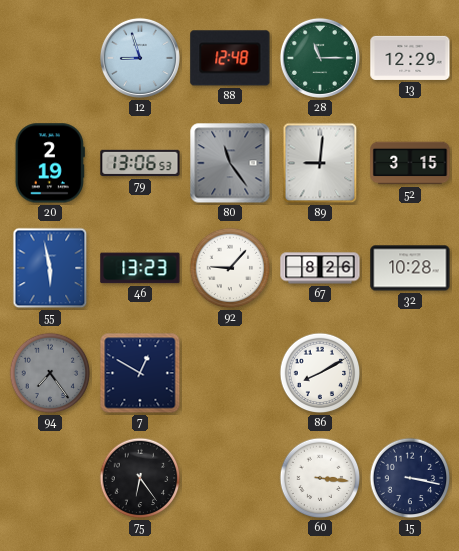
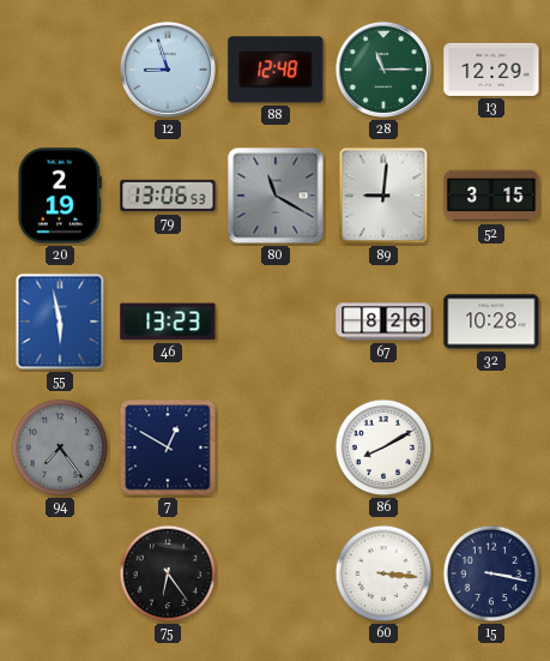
80: 11:24 -> 11:20 (276, 196)
92: 9:07 -> none (230, 268)
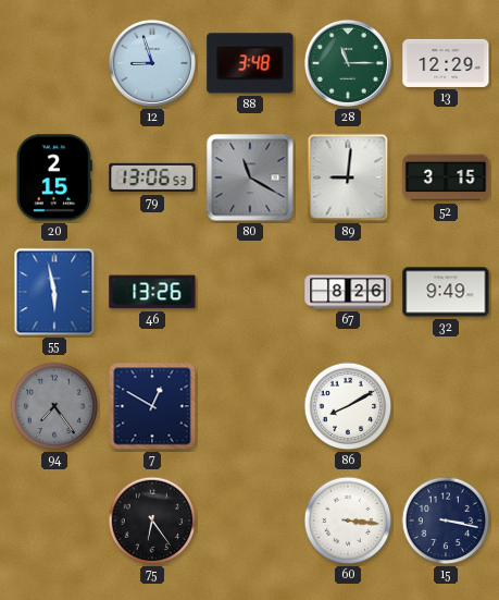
88: 12:48 -> 3:48 (250, 63)
20: 2:19 -> 2:15 (54, 177)
46: 13:23 -> 13:26 (152, 292)
32: 10:28 -> 9:49 (446, 292)
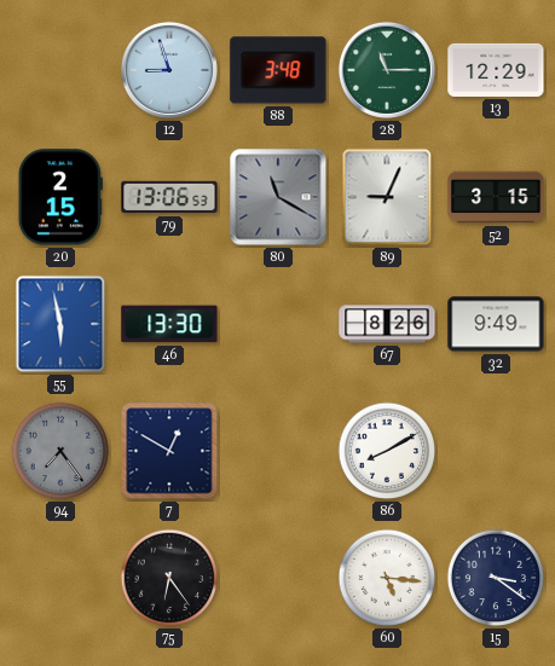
89: 9:01 -> 9:04 (387, 197)
46: 13:26 -> 13:30 (169, 324)
60: 3:16 -> 5:16 (387, 578)
15: 3:17 -> 3:21 (496, 578)
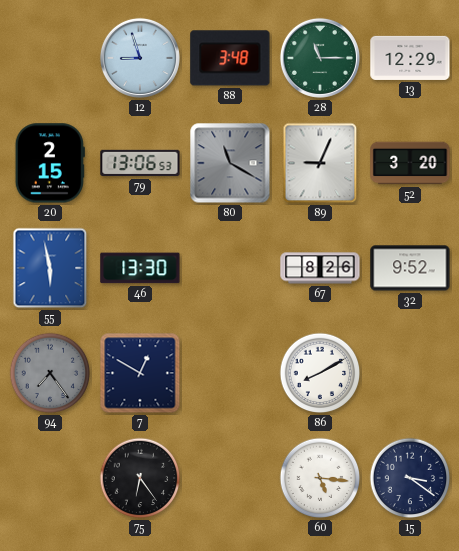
52: 3:15 -> 3:20 (410, 163)
32: 9:49 -> 9:52 (410, 268)
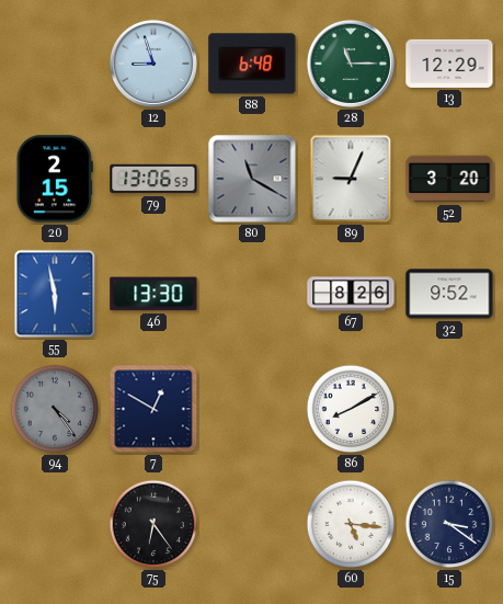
88: 3:48 -> 6:48 (252, 64)
94: 7:24 -> 4:24 (55, 409)
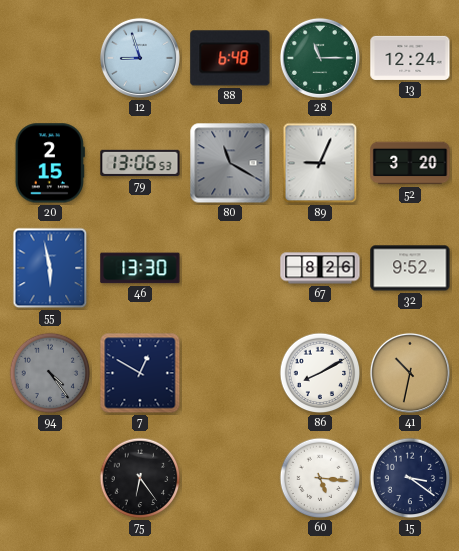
13: 12:29 -> 12:24 (410, 58)
41: none -> 10:32 (410, 373)
